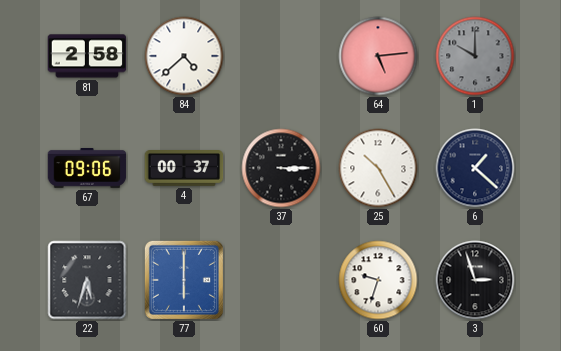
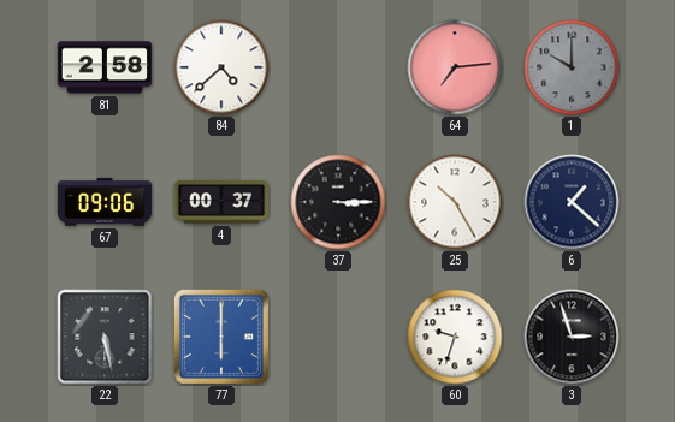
64: 5:14 -> 7:14 (455, 67)
22: 5:33 -> 5:28 (105, 337)
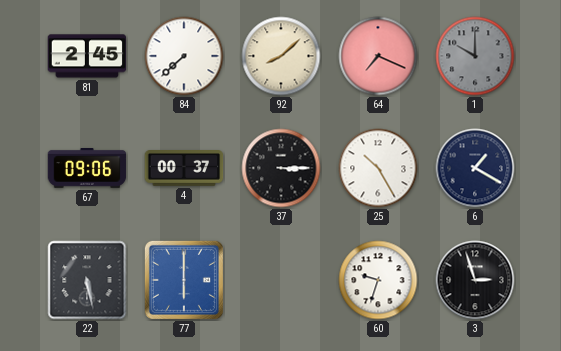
81: 2:58 -> 2:45 (87, 56)
84: 4:38 -> 7:38 (184, 56)
92: none -> 8:08 (281, 56)
64: 7:14 -> 7:19 (378, 56)
6: 1:22 -> 1:20 (475, 168)
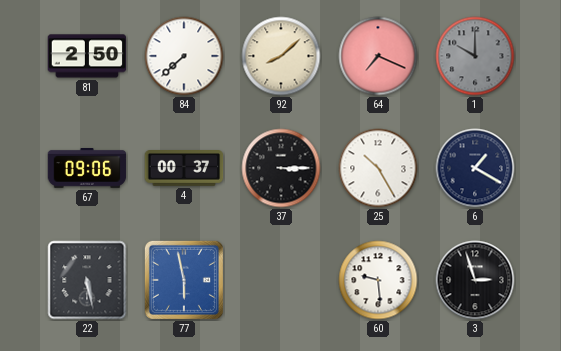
81: 2:45 -> 2:50 (87, 56)
77: 6:00 -> 5:58 (184, 280)
60: 9:33 -> 9:29 (378, 280)
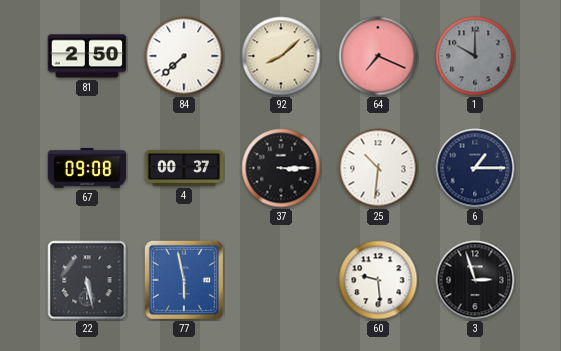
67: 09:06 -> 09:08 (87, 169)
25: 10:25 -> 10:31 (378, 168)
6: 1:20 -> 1:15 (475, 168)
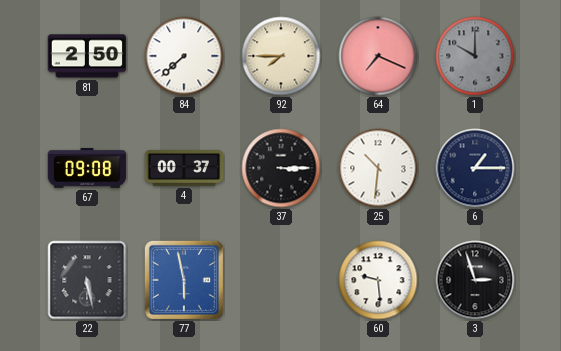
92: 8:08 -> 7:45 (281, 56)
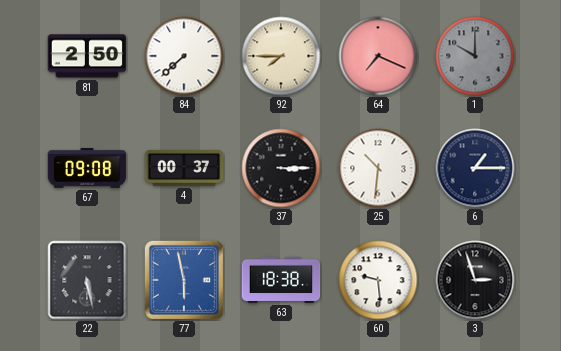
63: none -> 18:38 (281, 280)
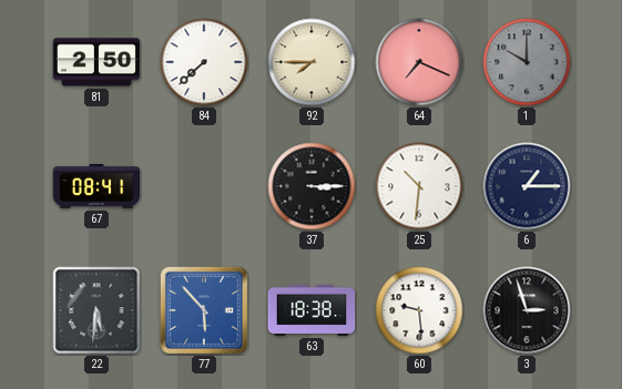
67: 09:08 -> 08:41 (96, 187)
4: 00:37 -> none (184, 169)
22: 5:28 -> 5:31 (96, 310)
77: 5:58 -> 5:53 (204, 310)
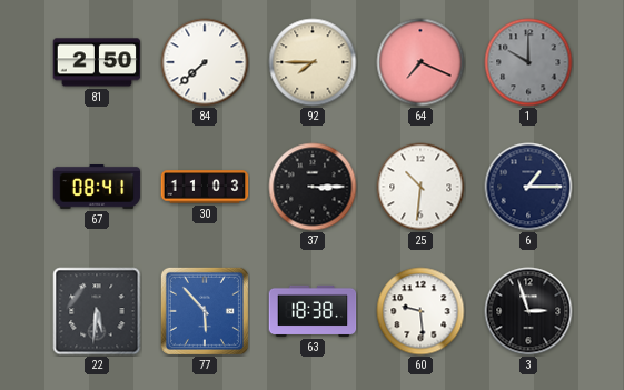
30: none -> 11:03 (205, 187)
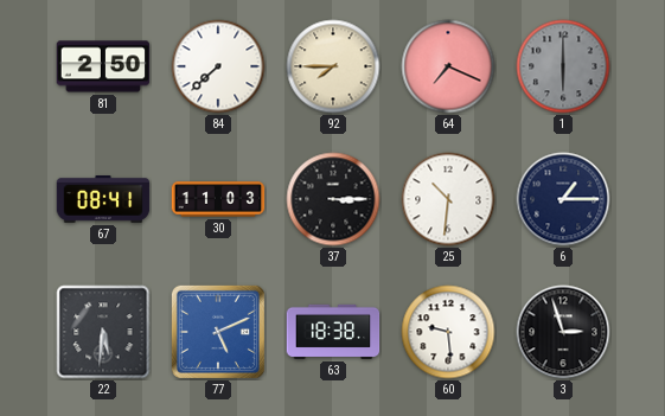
1: 10:00 -> 6:00 (563, 66)
77: 5:53 -> 5:11 (218, 332)
